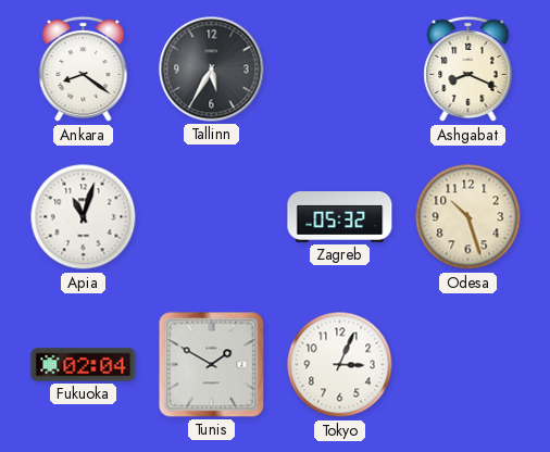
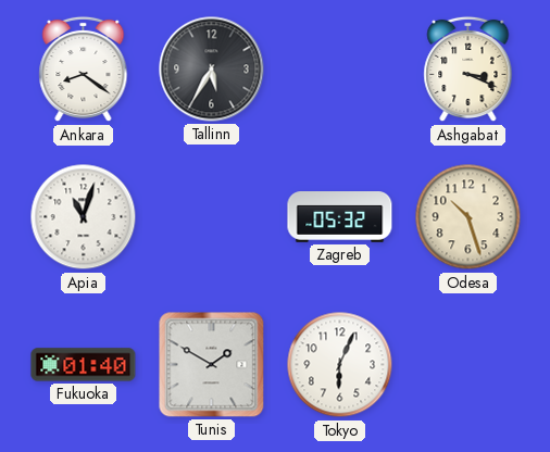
Ashgabat: 8:19 -> 3:19 (468, 70)
Fukuoka: 02:04 -> 01:40 (84, 365)
Tokyo: 3:04 -> 6:04 (340, 365)
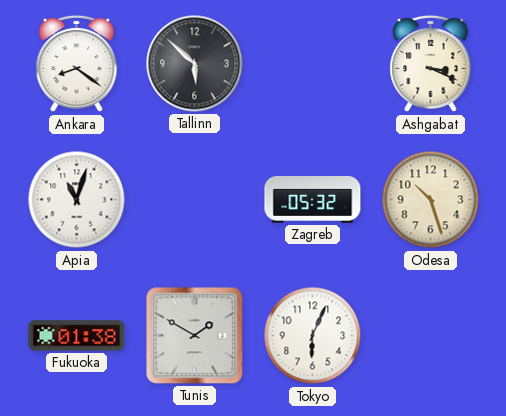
Tallinn: 5:35 -> 5:52 (195, 64)
Fukuoka: 01:40 -> 01:38 (77, 336)
